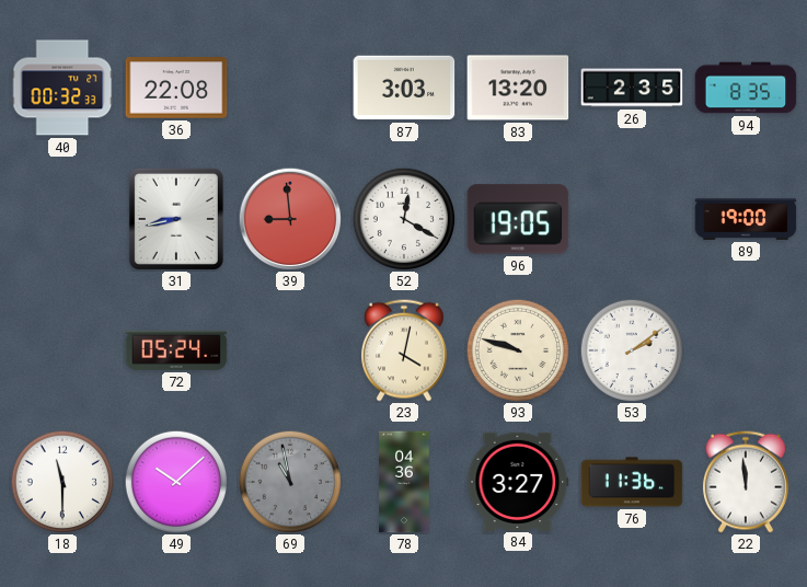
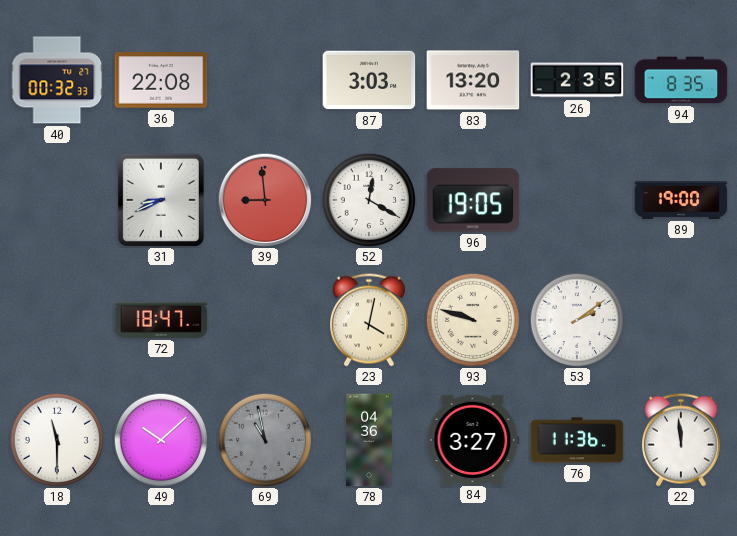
31: 8:43 -> 8:41 (161, 200)
72: 05:24 -> 18:47 (161, 320)
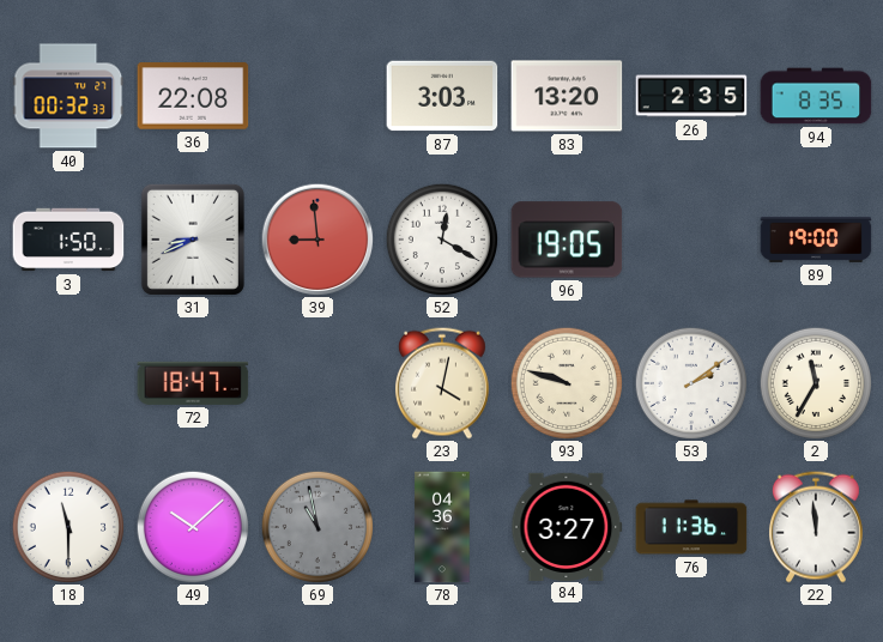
3: none -> 1:50 (68, 240)
2: none -> 11:35 (816, 383)
